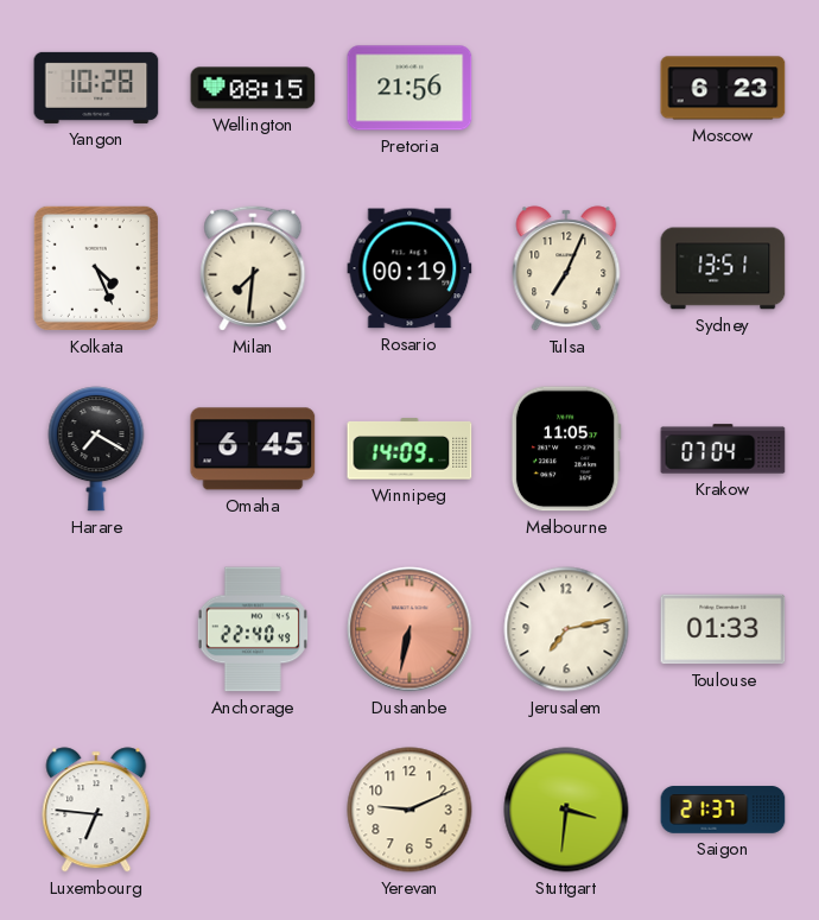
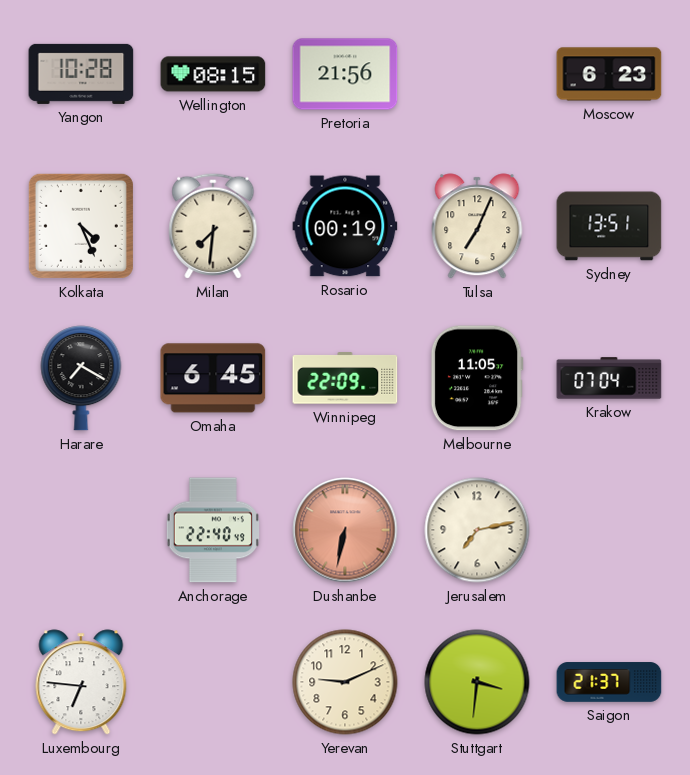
Winnipeg: 14:09 -> 22:09 (345, 378)
Toulouse: 01:33 -> none (723, 629)
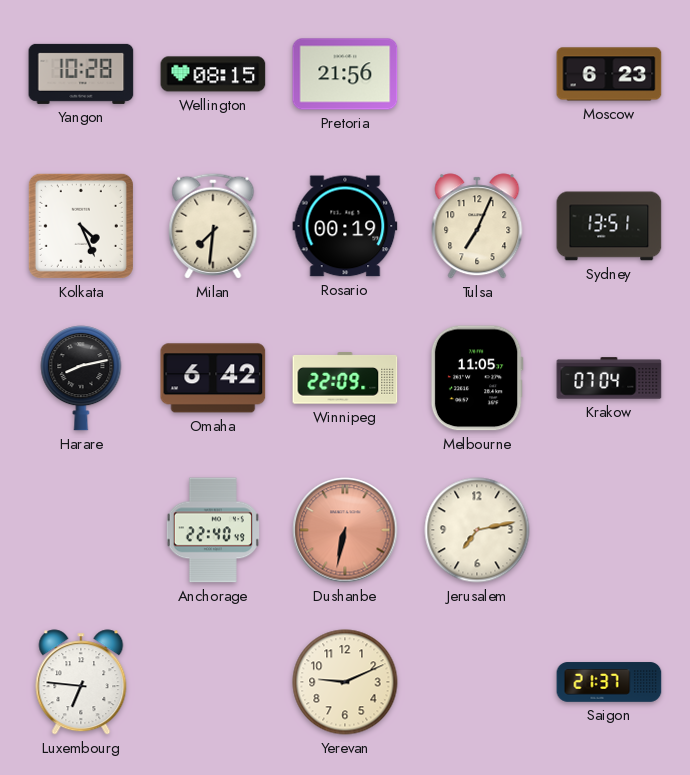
Harare: 7:20 -> 8:13 (81, 378)
Omaha: 6:45 -> 6:42 (213, 378)
Stuttgart: 3:31 -> none (477, 682)
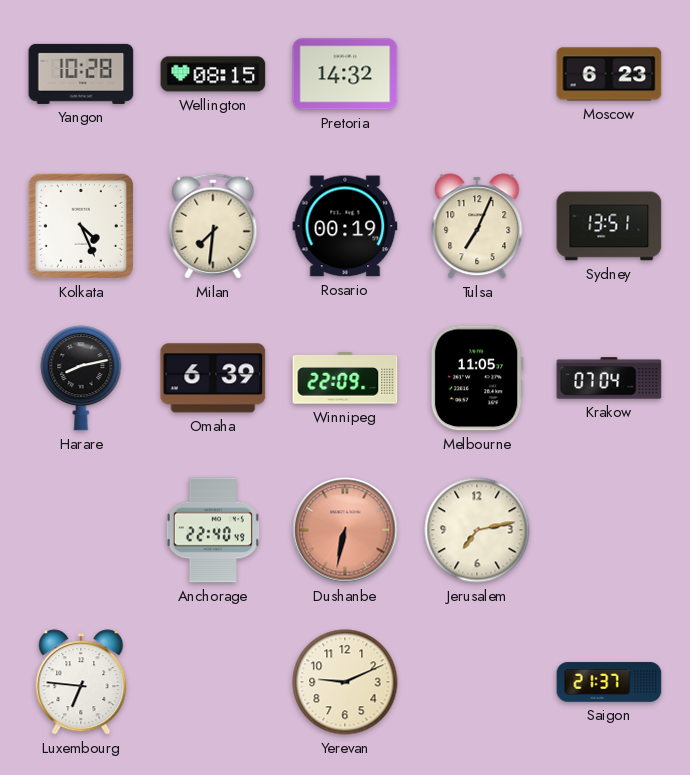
Pretoria: 21:56 -> 14:32 (345, 74)
Omaha: 6:42 -> 6:39 (213, 378)
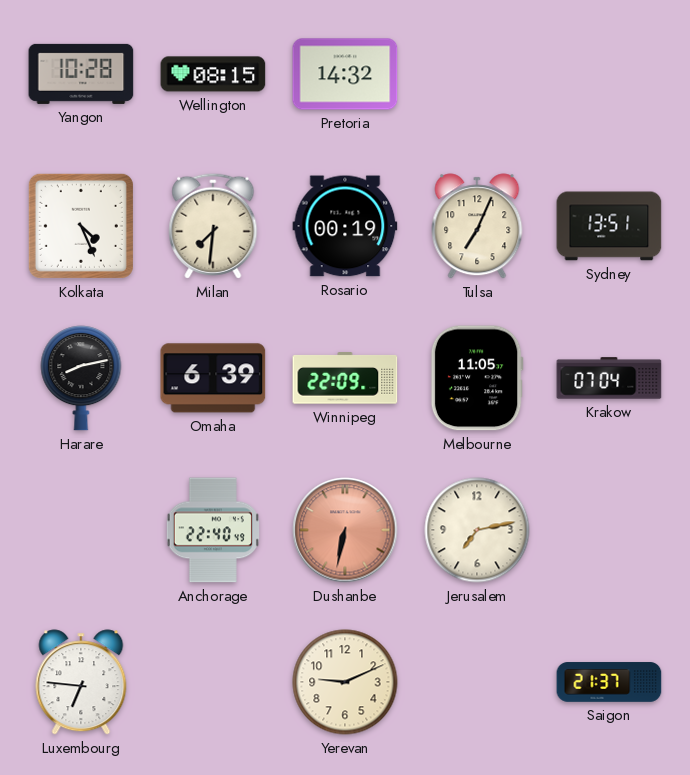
Moscow: 6:23 -> none (609, 74)
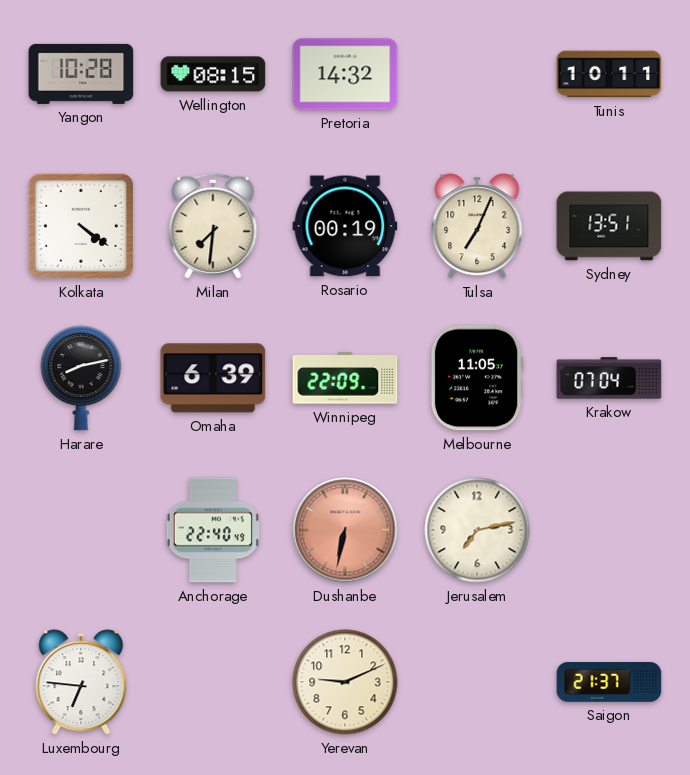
Tunis: none -> 10:11 (609, 74)
Kolkata: 4:26 -> 4:21 (81, 226)
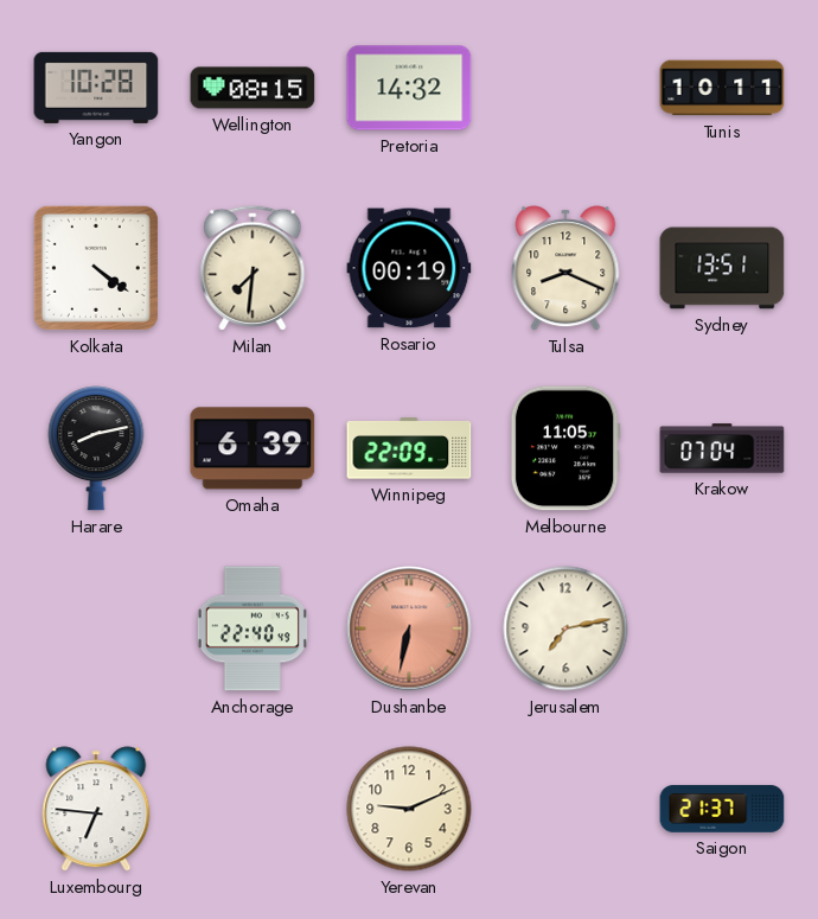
Tulsa: 7:04 -> 8:19 (565, 268)
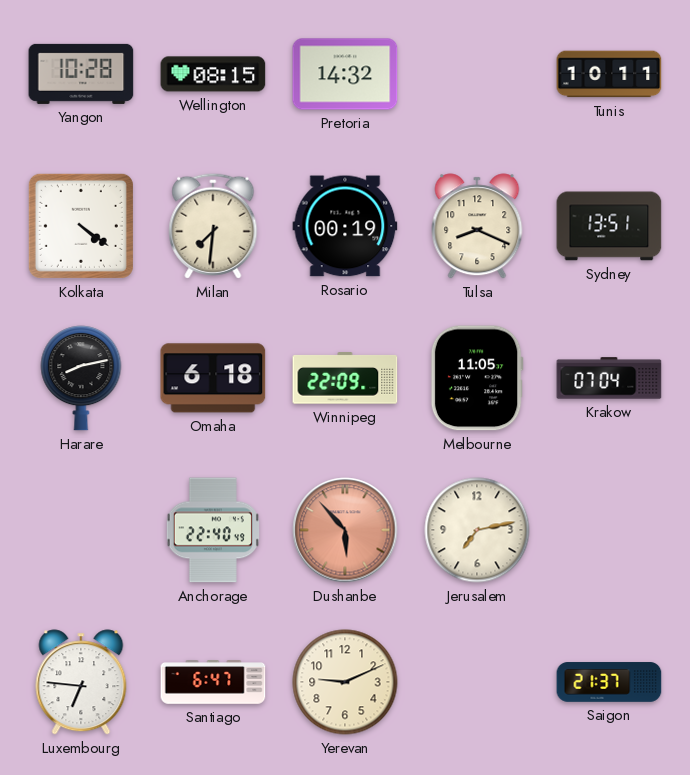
Omaha: 6:39 -> 6:18 (213, 378)
Dushanbe: 6:32 -> 5:53 (345, 530)
Santiago: none -> 6:47 (213, 682)
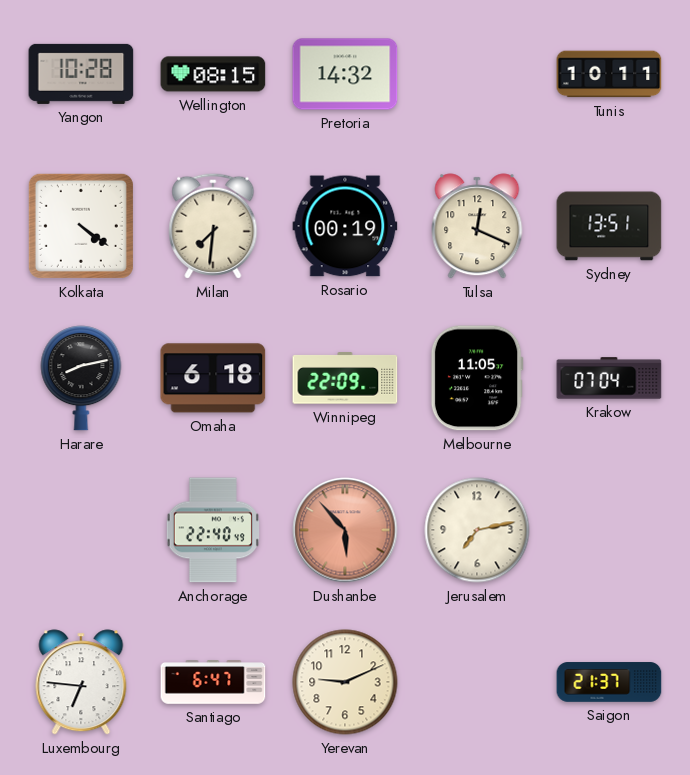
Tulsa: 8:19 -> 12:19 (477, 226)
